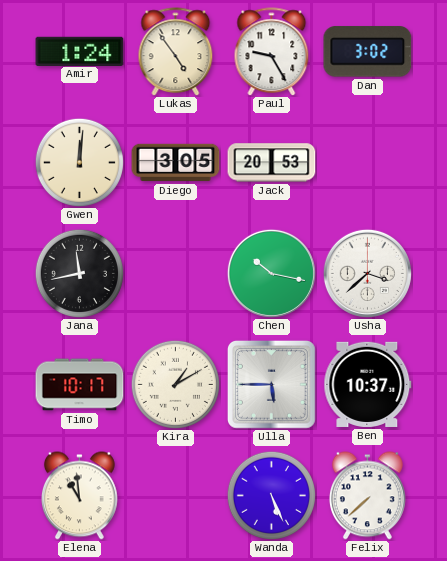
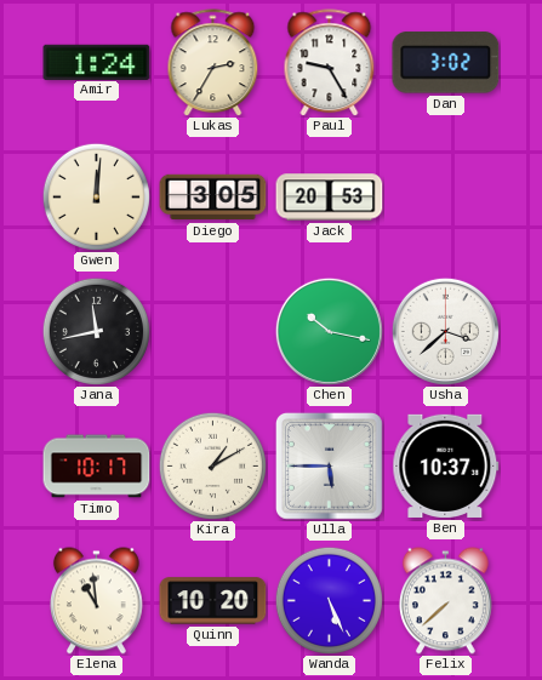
Lukas: 4:54 -> 2:35 (213, 63)
Quinn: none -> 10:20 (213, 601)
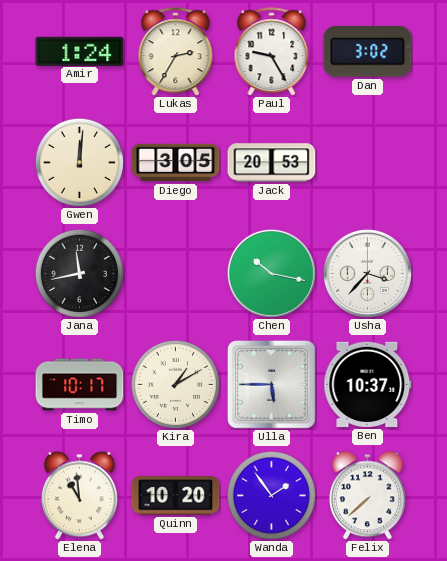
Usha: 3:38 -> 3:37 (367, 273)
Wanda: 5:26 -> 1:54 (271, 495)
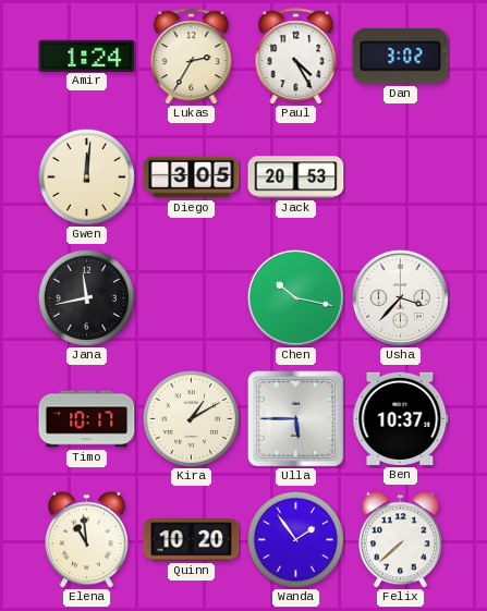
Paul: 9:25 -> 4:25 (296, 57)
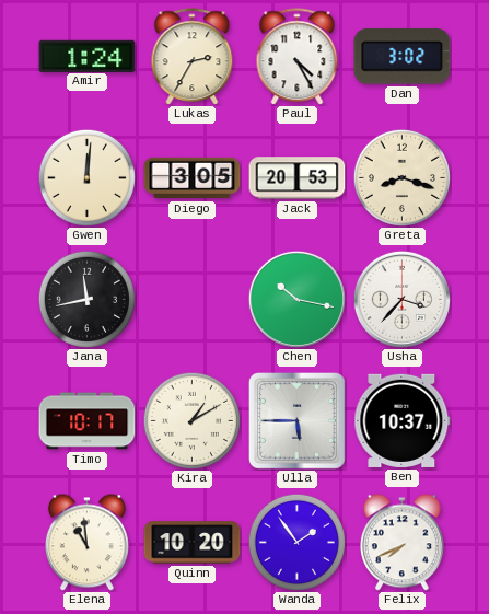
Greta: none -> 8:18 (401, 177)
Felix: 7:38 -> 7:41 (401, 543)
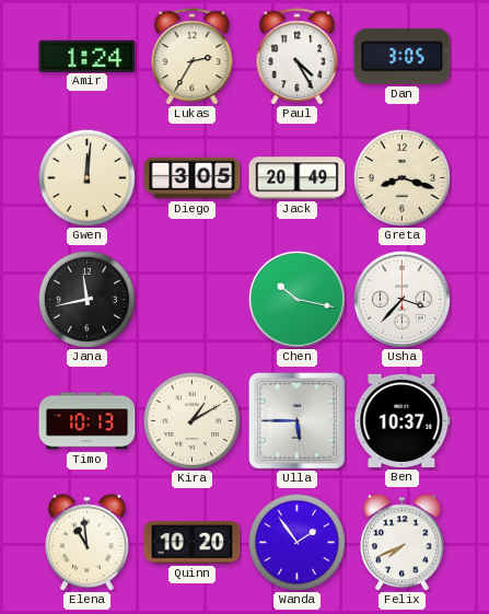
Dan: 3:02 -> 3:05 (403, 57)
Jack: 20:53 -> 20:49 (298, 178)
Timo: 10:17 -> 10:13 (88, 421)
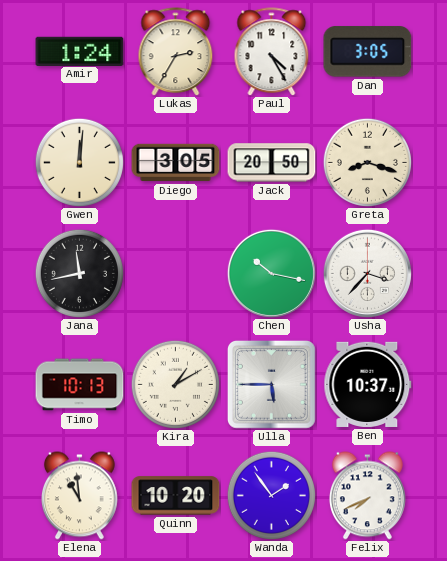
Jack: 20:49 -> 20:50 (272, 163)
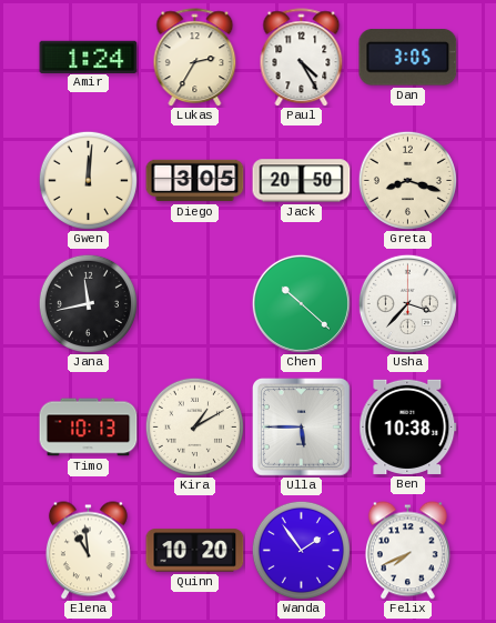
Chen: 10:17 -> 10:22 (301, 303)
Ben: 10:37 -> 10:38 (408, 426)
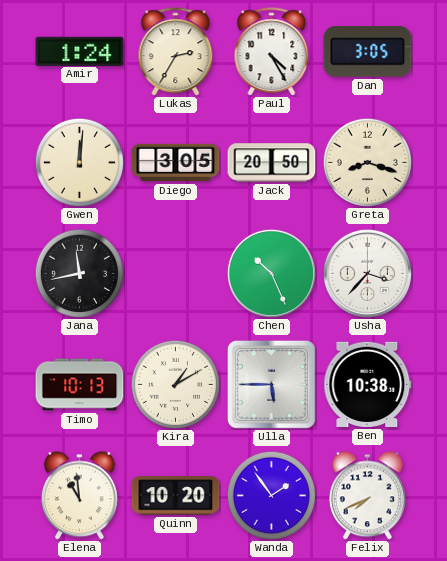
Chen: 10:22 -> 10:26 (271, 273)
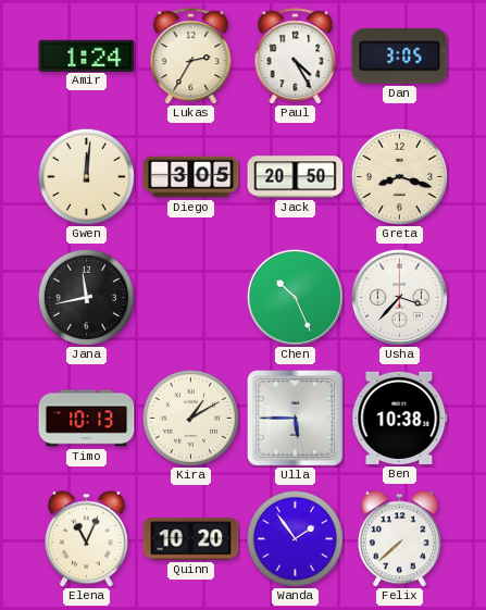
Elena: 10:59 -> 11:04 (86, 539)
Felix: 7:41 -> 7:38 (399, 539)
